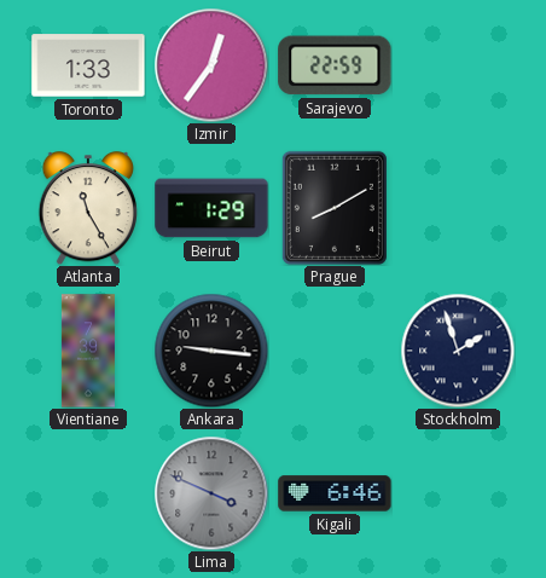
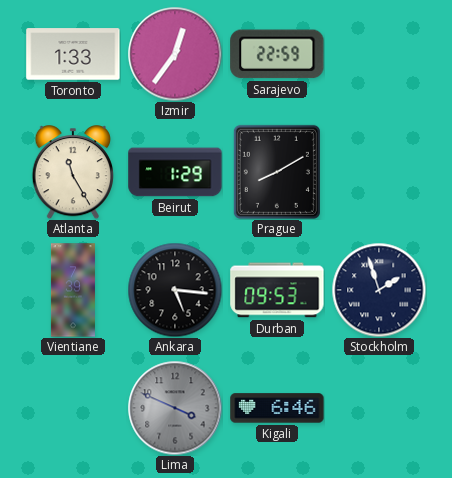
Ankara: 9:16 -> 5:16 (175, 290)
Durban: none -> 09:53 (277, 290)
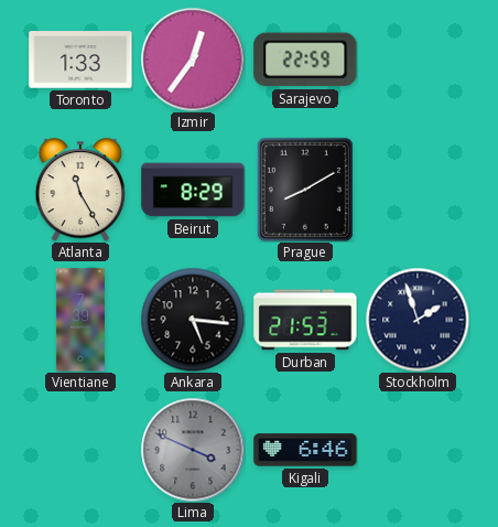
Beirut: 1:29 -> 8:29 (193, 190)
Durban: 09:53 -> 21:53 (305, 320)
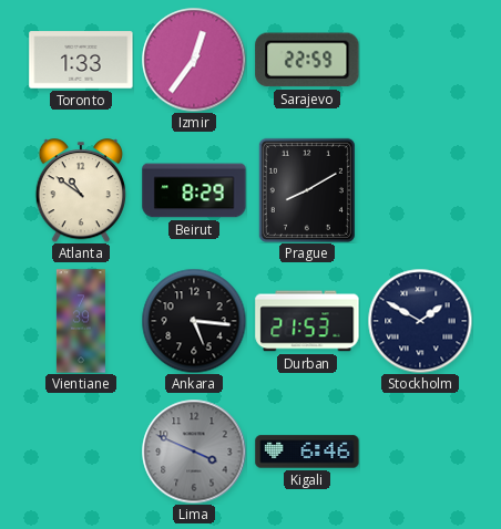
Atlanta: 11:25 -> 10:51 (80, 190)
Stockholm: 1:57 -> 1:50 (420, 321)
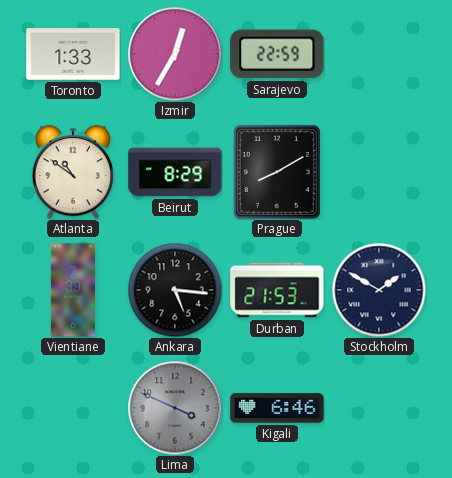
Izmir: 12:36 -> 12:35 (175, 54)
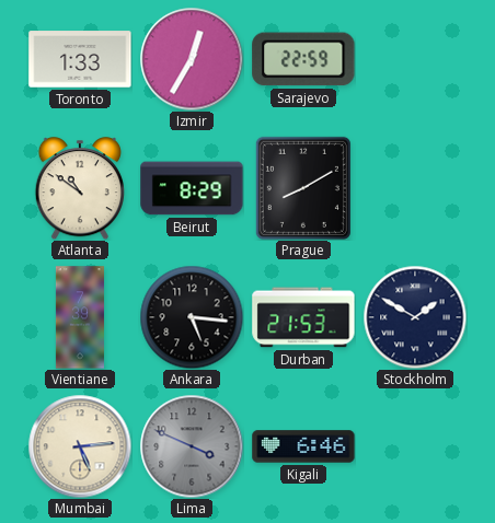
Mumbai: none -> 5:14 (80, 446)
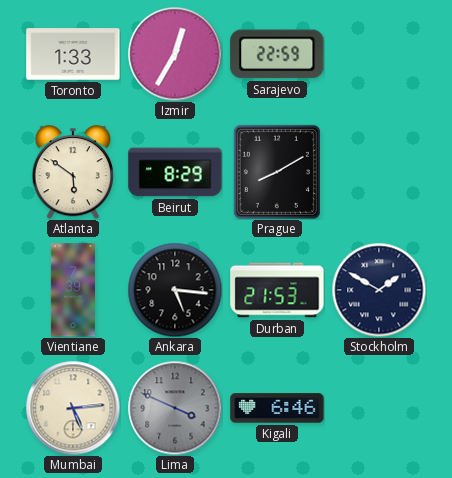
Atlanta: 10:51 -> 5:51 (72, 172)
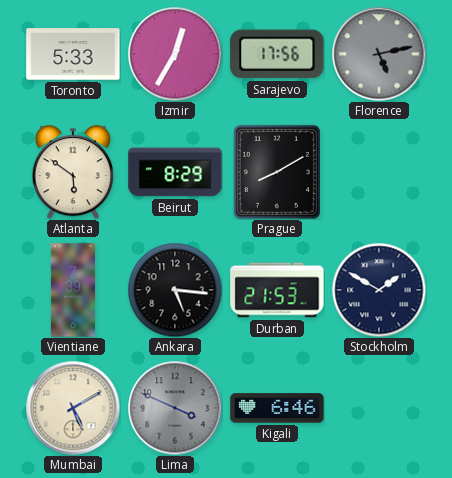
Toronto: 1:33 -> 5:33 (73, 54)
Sarajevo: 22:59 -> 17:56 (277, 54)
Florence: none -> 5:13 (379, 54)
Mumbai: 5:14 -> 5:10 (73, 408)
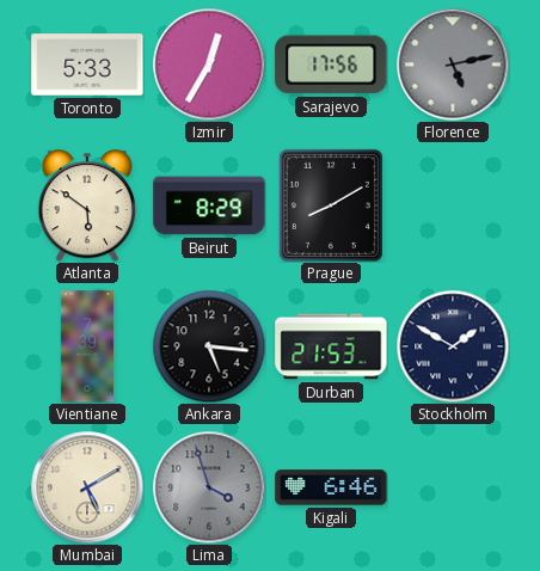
Lima: 3:49 -> 3:57 (209, 487)
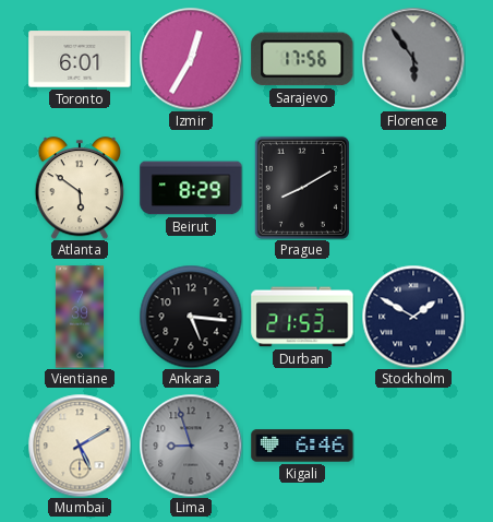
Toronto: 5:33 -> 6:01 (80, 59)
Florence: 5:13 -> 5:54 (413, 59)
Lima: 3:57 -> 8:57 (191, 446)
